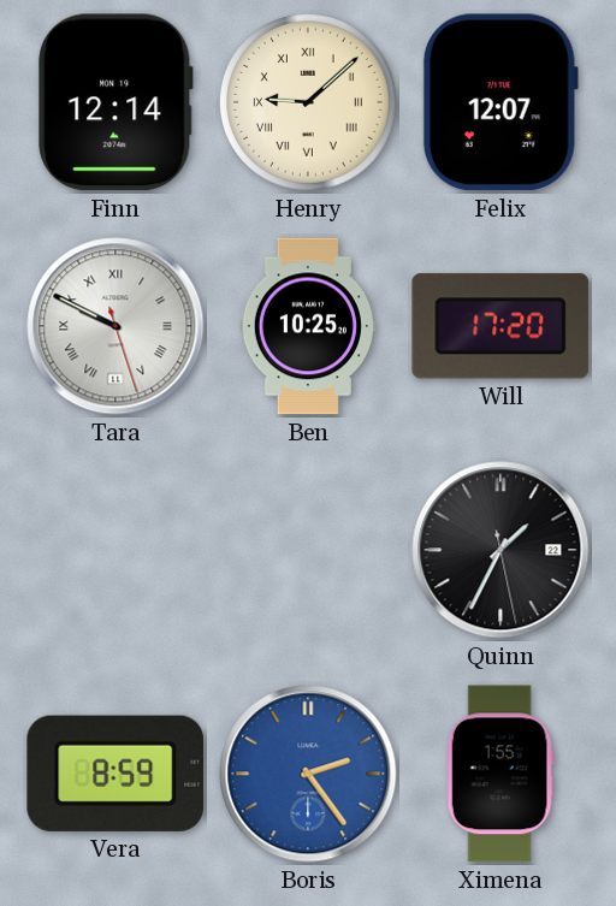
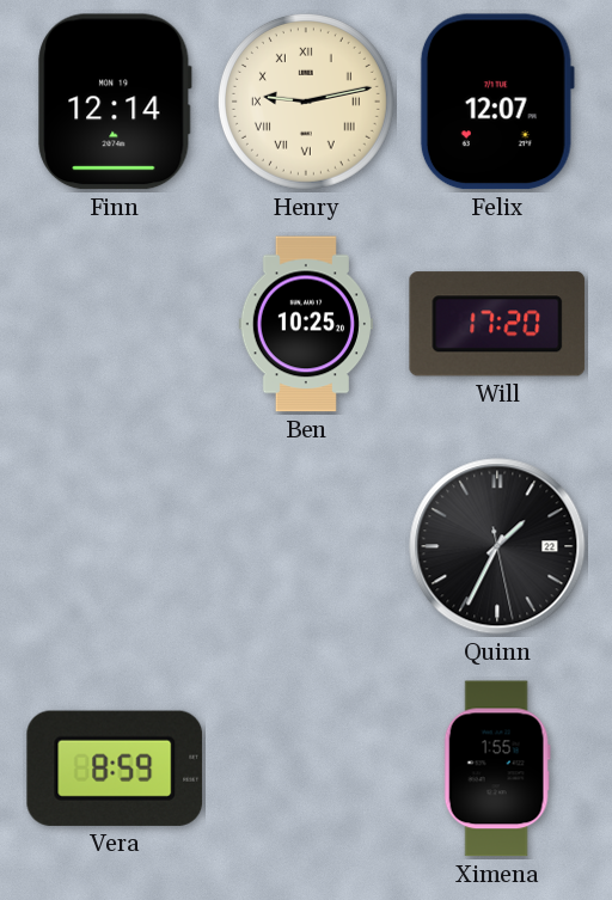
Henry: 9:08 -> 9:13 (306, 102)
Tara: 9:49 -> none (115, 326)
Boris: 2:24 -> none (308, 774)
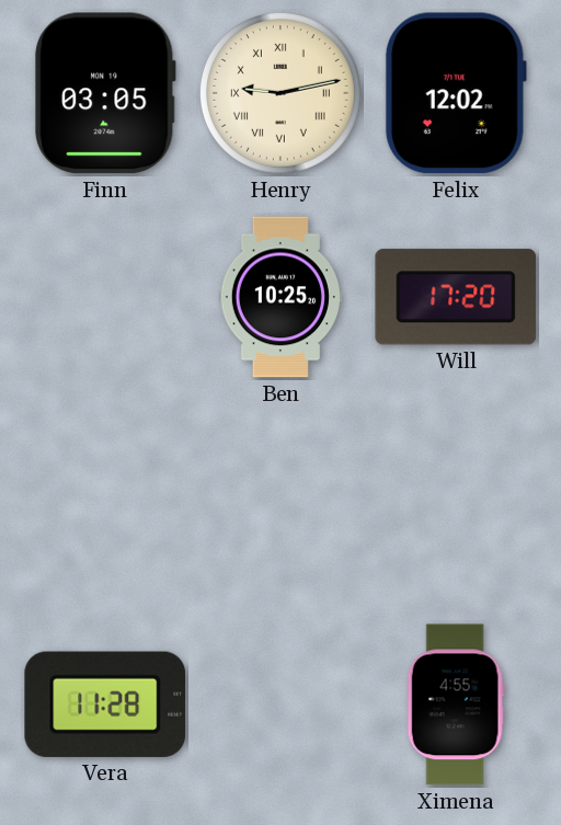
Finn: 12:14 -> 03:05 (105, 93)
Felix: 12:07 -> 12:02 (456, 93)
Quinn: 1:34 -> none (497, 546)
Vera: 8:59 -> 11:28 (105, 704)
Ximena: 1:55 -> 4:55 (456, 704)
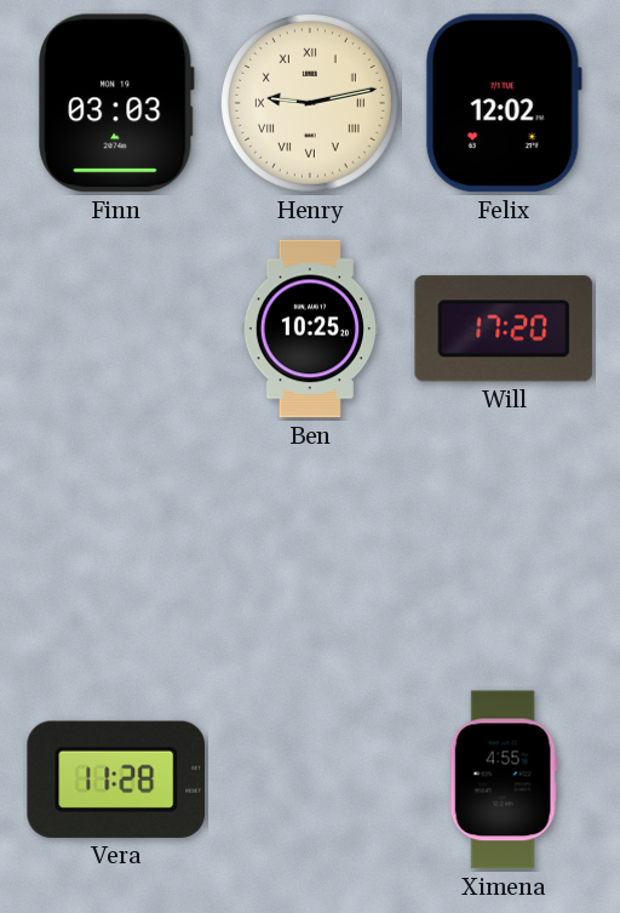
Finn: 03:05 -> 03:03 (116, 103)
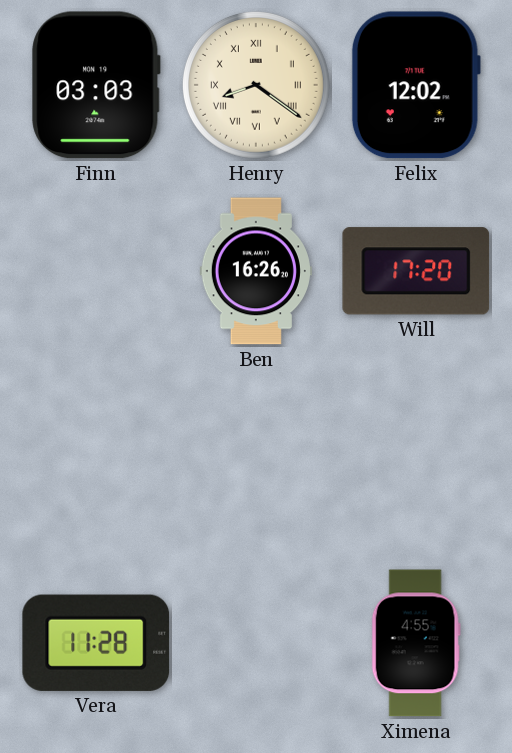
Henry: 9:13 -> 8:21 (256, 85)
Ben: 10:25 -> 16:26 (256, 271)
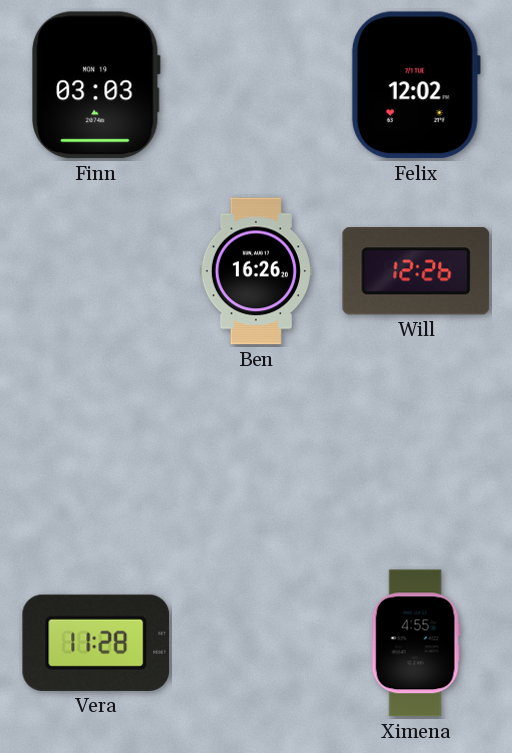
Henry: 8:21 -> none (256, 85)
Will: 17:20 -> 12:26 (416, 271)
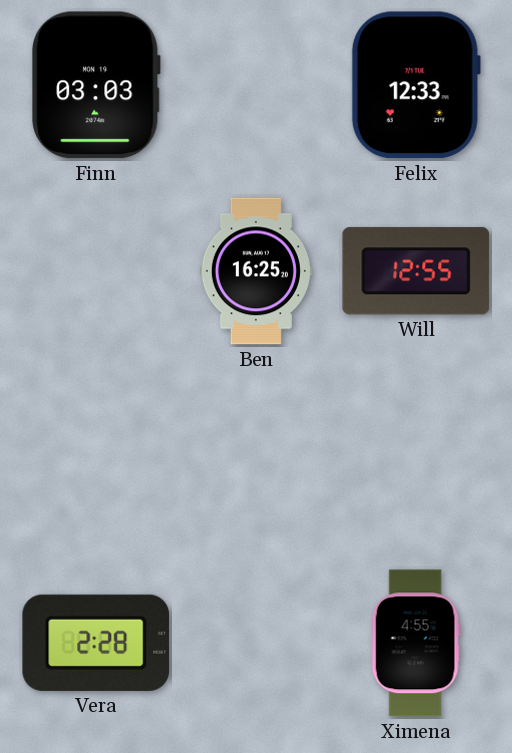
Felix: 12:02 -> 12:33 (416, 85)
Ben: 16:26 -> 16:25 (256, 271)
Will: 12:26 -> 12:55 (416, 271)
Vera: 11:28 -> 2:28 (96, 643)
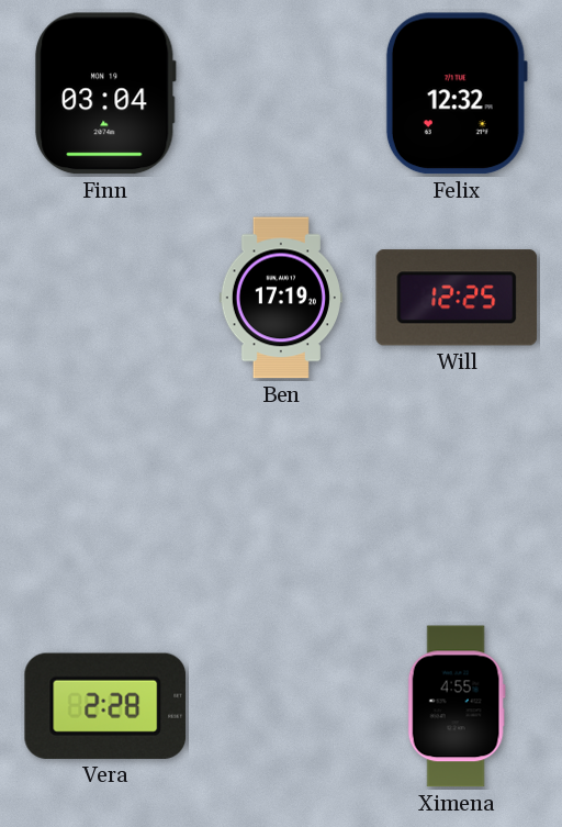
Finn: 03:03 -> 03:04 (105, 93)
Felix: 12:33 -> 12:32 (457, 93)
Ben: 16:25 -> 17:19 (281, 298)
Will: 12:55 -> 12:25 (457, 298)
